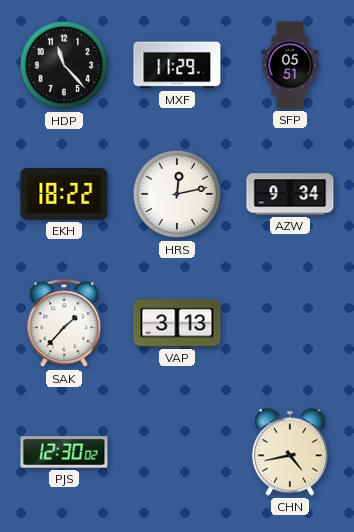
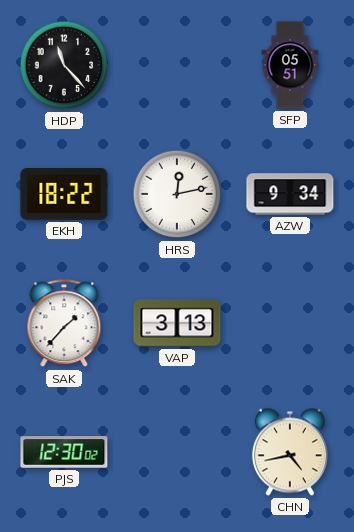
MXF: 11:29 -> none (177, 65)
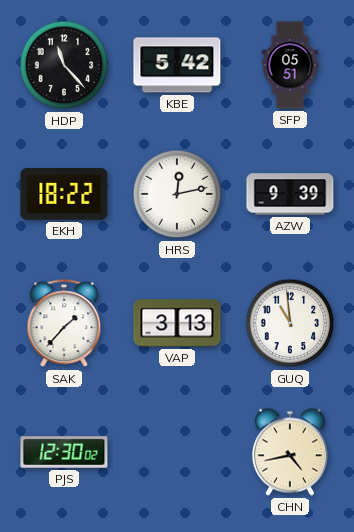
KBE: none -> 5:42 (177, 65)
AZW: 9:34 -> 9:39 (290, 194)
GUQ: none -> 10:59 (290, 323)
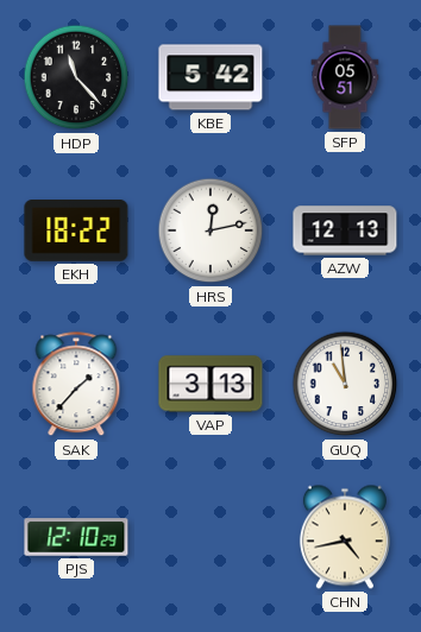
AZW: 9:39 -> 12:13 (345, 230)
PJS: 12:30 -> 12:10 (76, 537)
